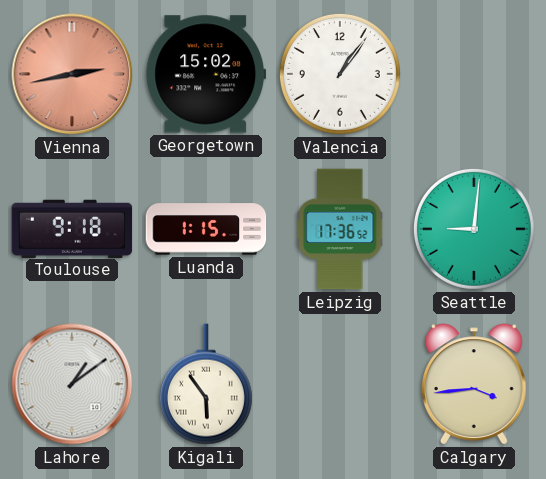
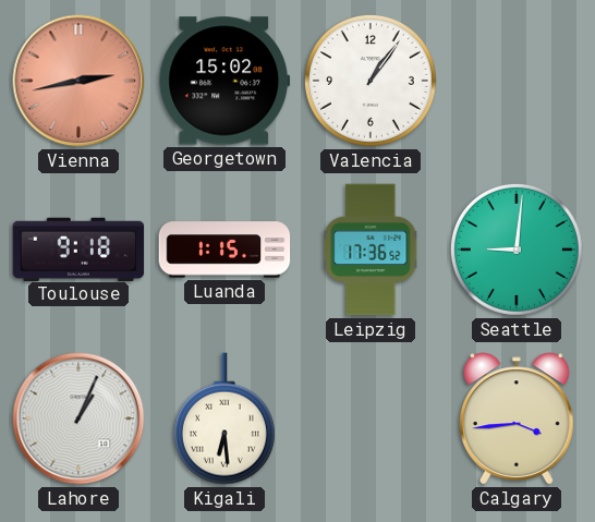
Lahore: 1:09 -> 1:04 (78, 418)
Kigali: 5:54 -> 6:29 (224, 418)
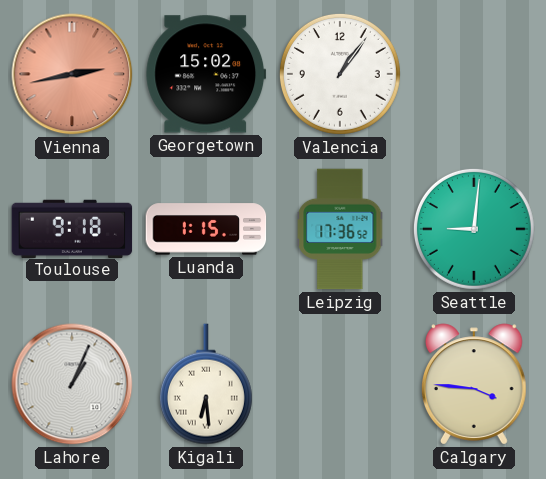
Calgary: 3:44 -> 3:46 (474, 384)
